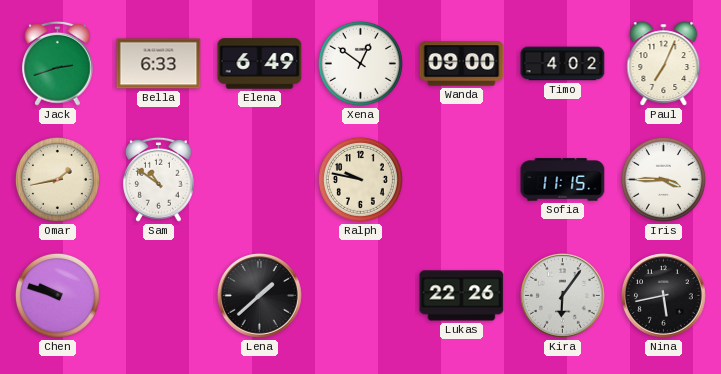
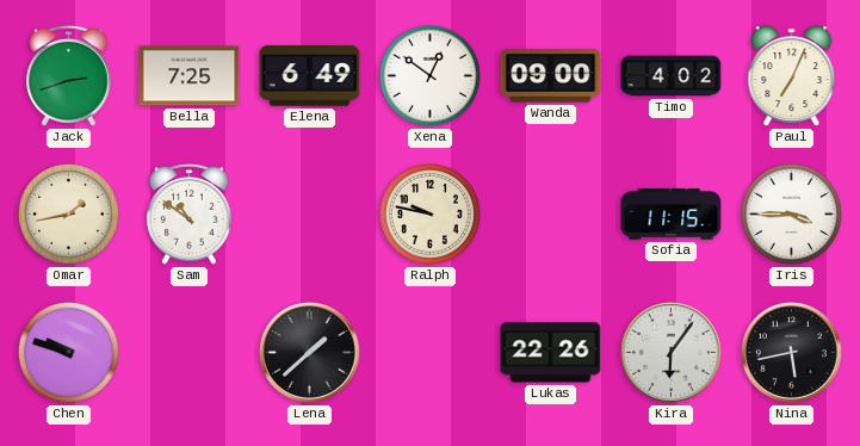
Bella: 6:33 -> 7:25 (190, 76)
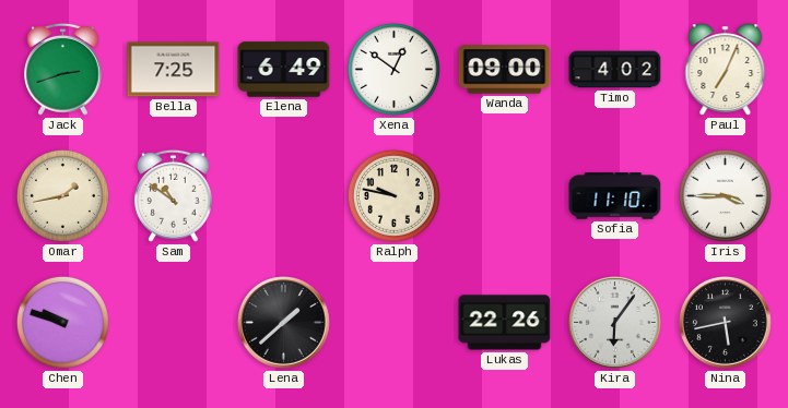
Sofia: 11:15 -> 11:10 (615, 196)
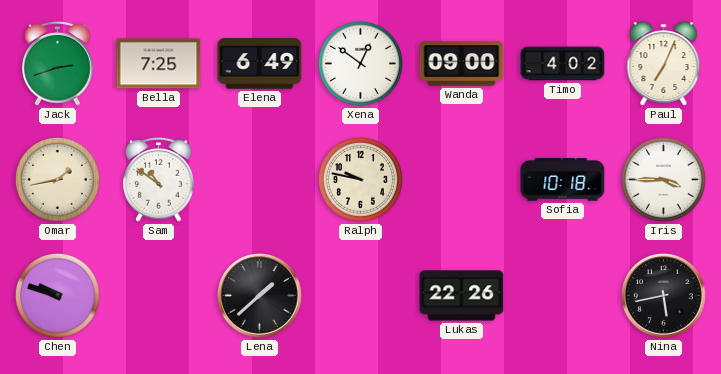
Sofia: 11:10 -> 10:18 (563, 180)
Kira: 6:06 -> none (615, 323)
